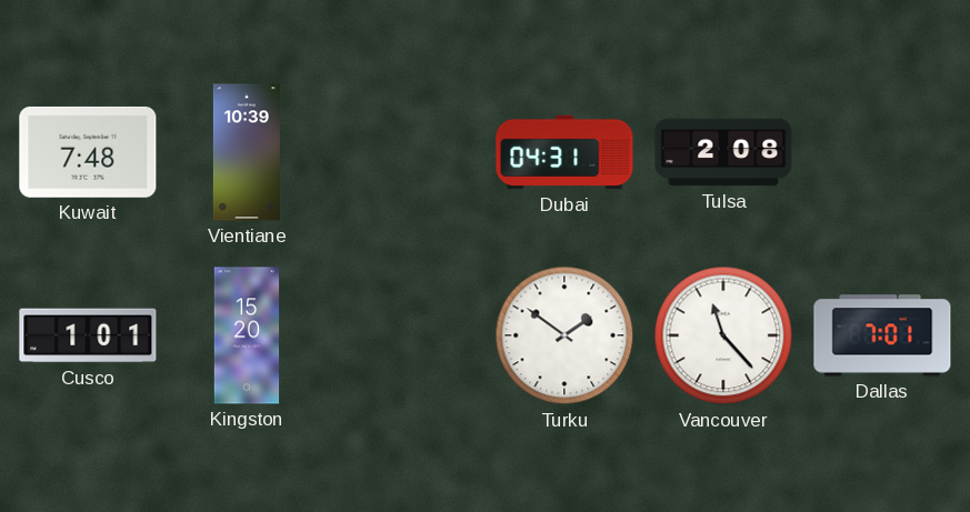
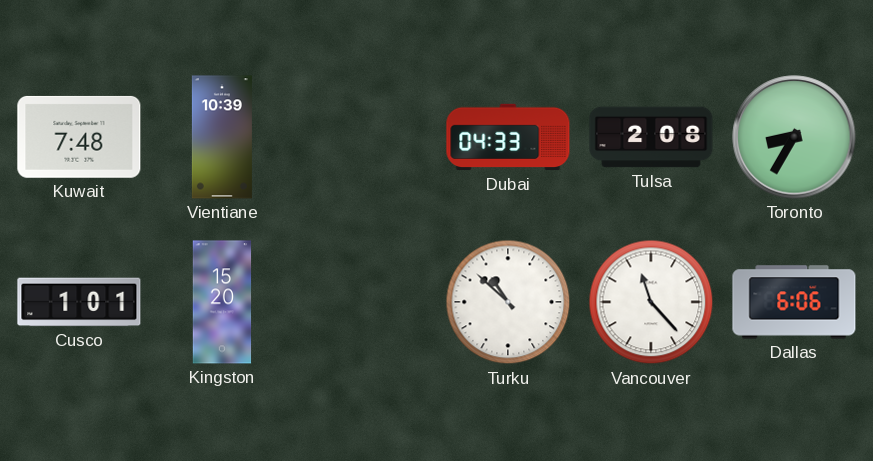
Dubai: 04:31 -> 04:33 (508, 137)
Toronto: none -> 8:35 (794, 137)
Turku: 1:51 -> 10:52 (508, 302)
Dallas: 7:01 -> 6:06 (794, 302)
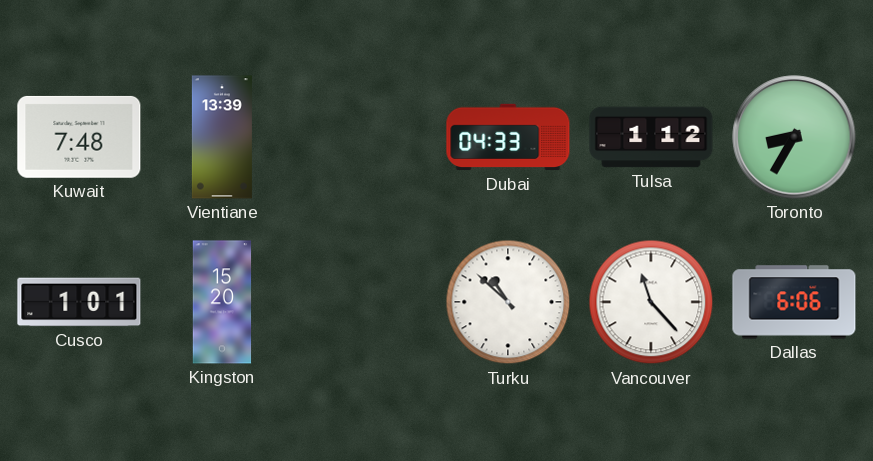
Vientiane: 10:39 -> 13:39 (222, 137)
Tulsa: 2:08 -> 1:12 (651, 137)
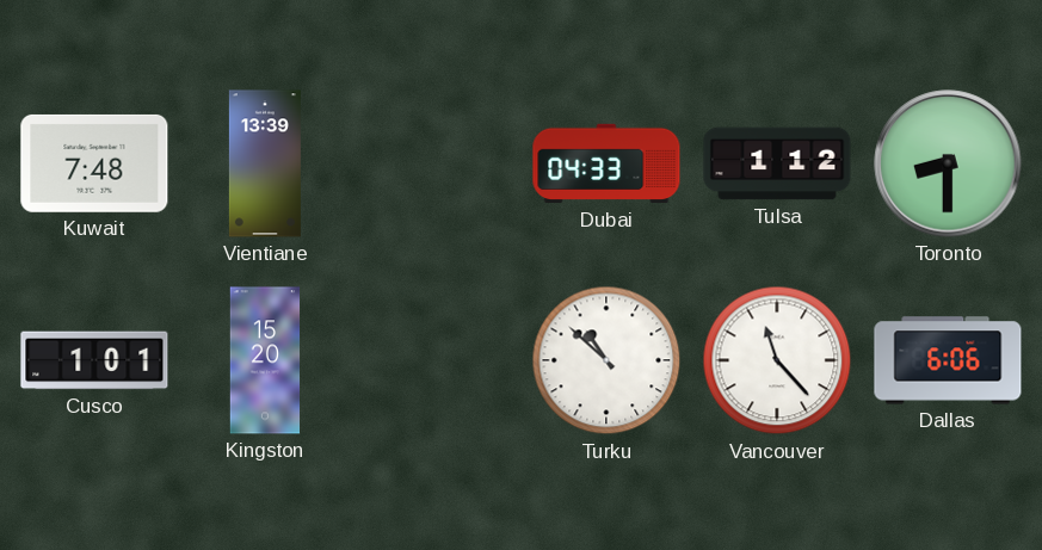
Toronto: 8:35 -> 8:30 (948, 163)
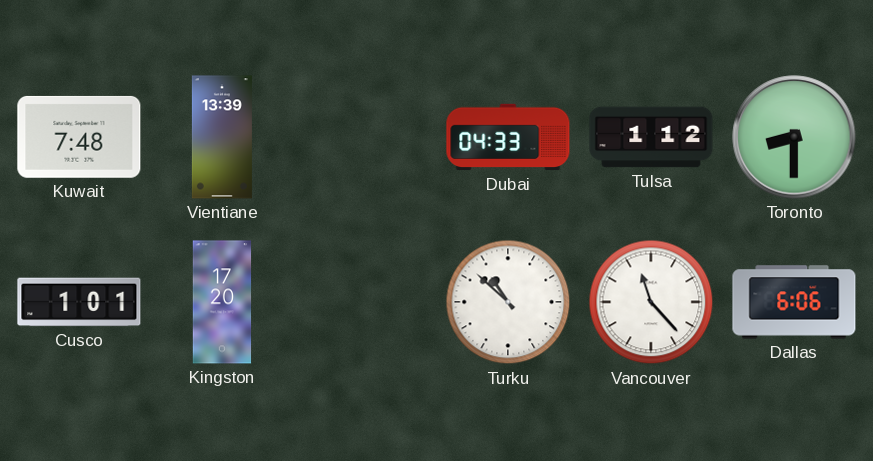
Kingston: 15:20 -> 17:20 (222, 302)
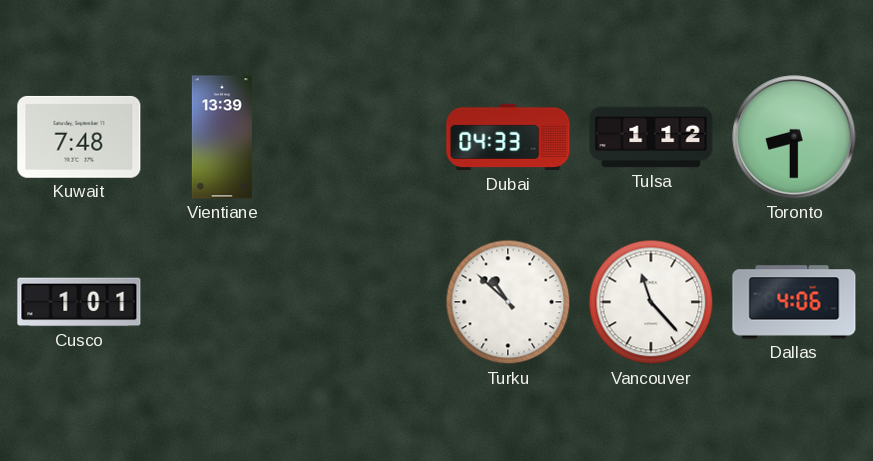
Kingston: 17:20 -> none (222, 302)
Dallas: 6:06 -> 4:06 (794, 302)
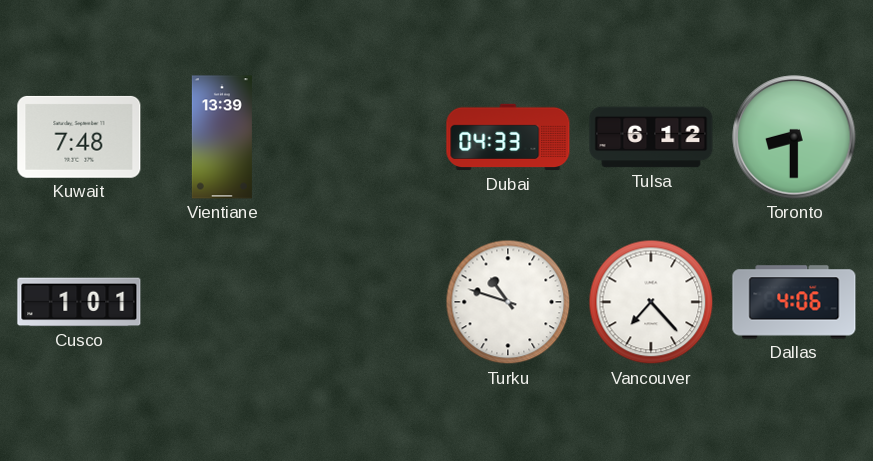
Tulsa: 1:12 -> 6:12 (651, 137)
Turku: 10:52 -> 10:48 (508, 302)
Vancouver: 11:23 -> 7:23 (651, 302)
